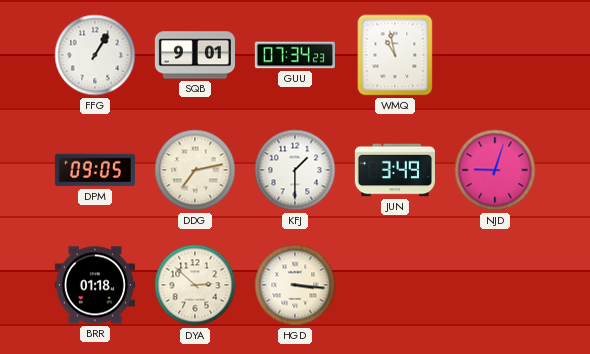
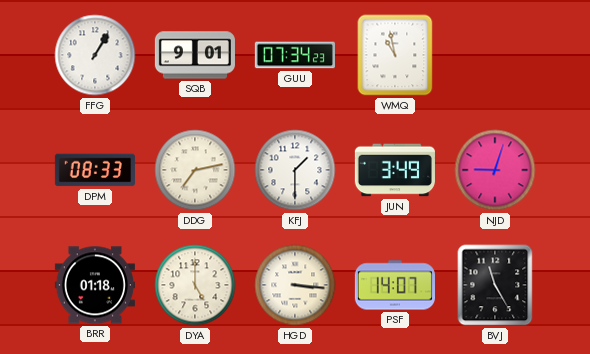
DPM: 09:05 -> 08:33 (95, 170)
DYA: 2:52 -> 5:00 (195, 285)
PSF: none -> 14:07 (395, 285)
BVJ: none -> 11:25 (495, 285)
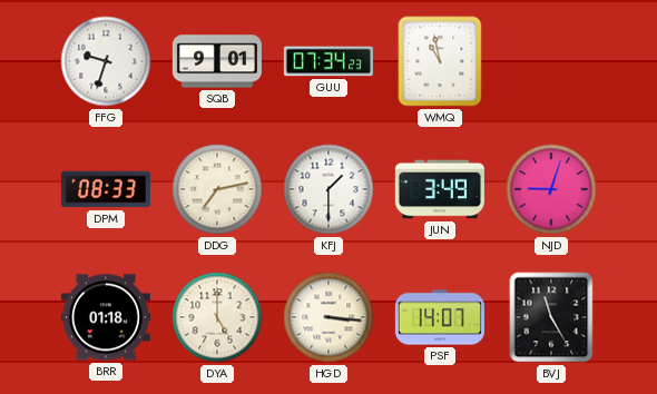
FFG: 1:05 -> 9:33 (106, 61)
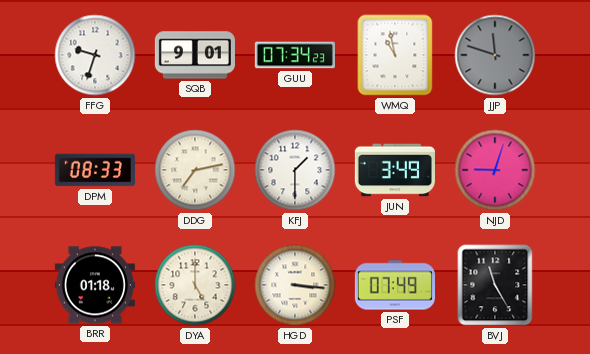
JJP: none -> 11:48 (495, 55)
PSF: 14:07 -> 07:49 (395, 285)
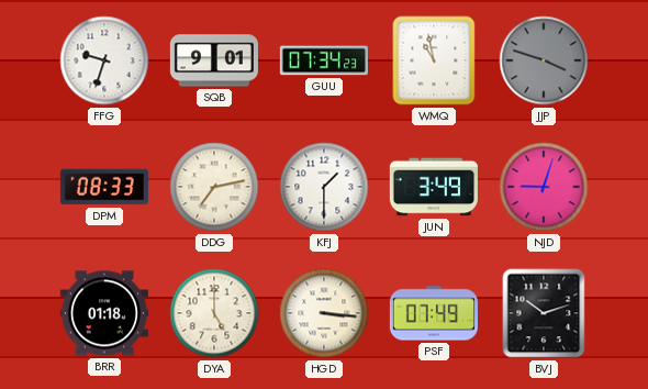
JJP: 11:48 -> 3:48 (544, 60)
BVJ: 11:25 -> 10:12 (544, 313)
